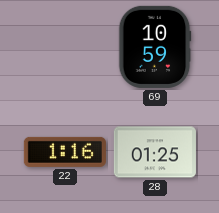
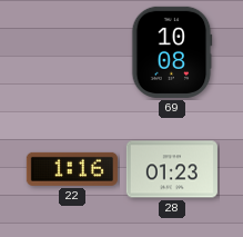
69: 10:59 -> 10:08 (172, 52)
28: 01:25 -> 01:23 (172, 169)
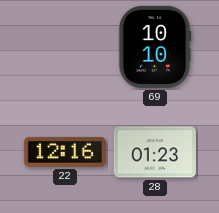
69: 10:08 -> 10:10 (155, 47)
22: 1:16 -> 12:16 (65, 152)
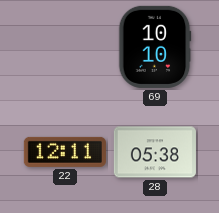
22: 12:16 -> 12:11 (65, 152)
28: 01:23 -> 05:38 (155, 152)
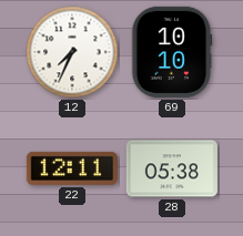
12: none -> 7:34 (72, 52)
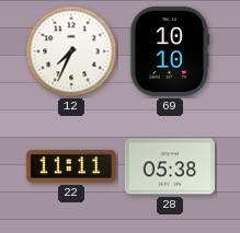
22: 12:11 -> 11:11 (71, 166)
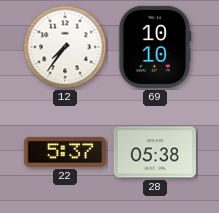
12: 7:34 -> 7:36 (65, 47)
22: 11:11 -> 5:37 (65, 152)
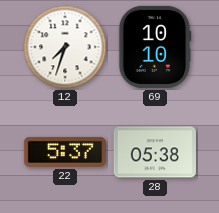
12: 7:36 -> 7:33 (65, 47)
